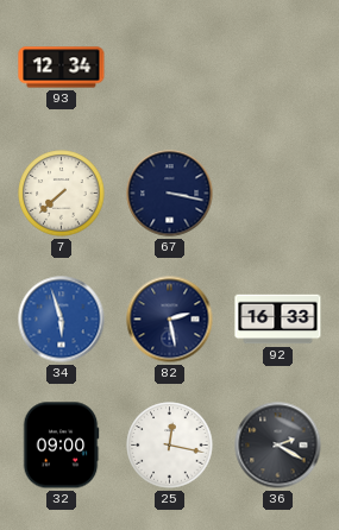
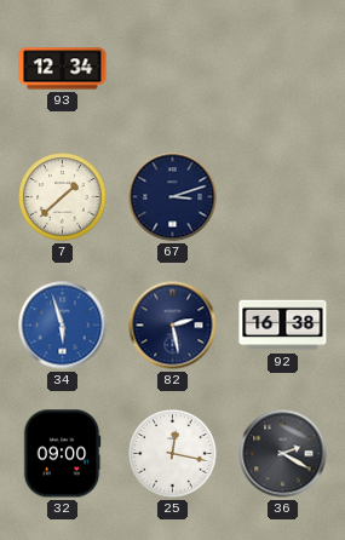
7: 7:38 -> 1:38 (63, 197)
67: 3:17 -> 3:12 (173, 197)
92: 16:33 -> 16:38 (283, 326)
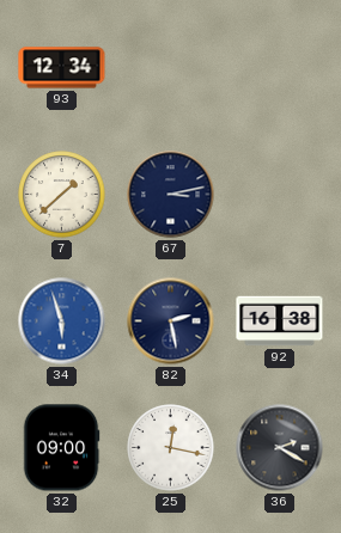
67: 3:12 -> 3:13 (171, 195)
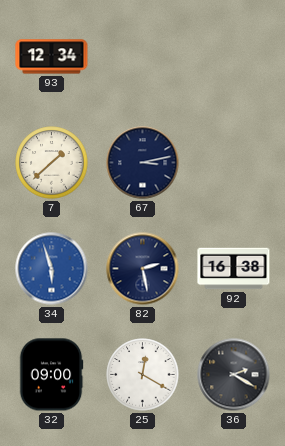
25: 12:17 -> 12:20 (143, 375)
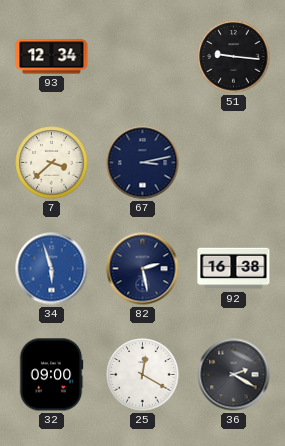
51: none -> 9:16 (234, 57)
7: 1:38 -> 3:38 (52, 163)
